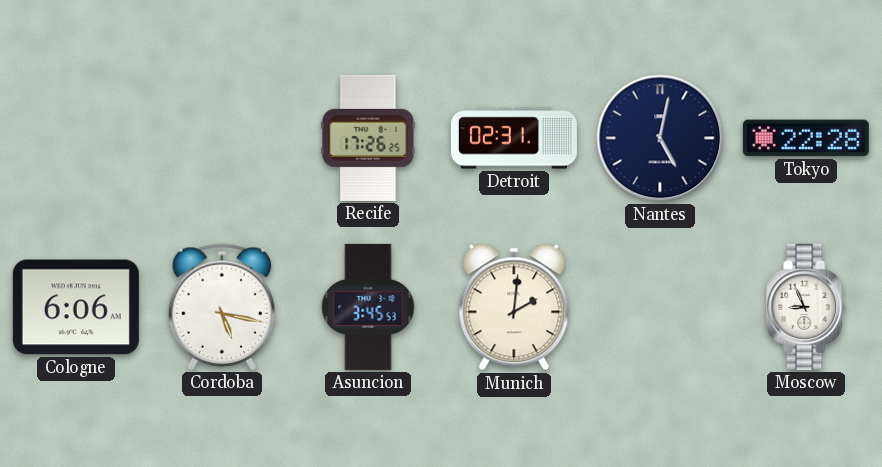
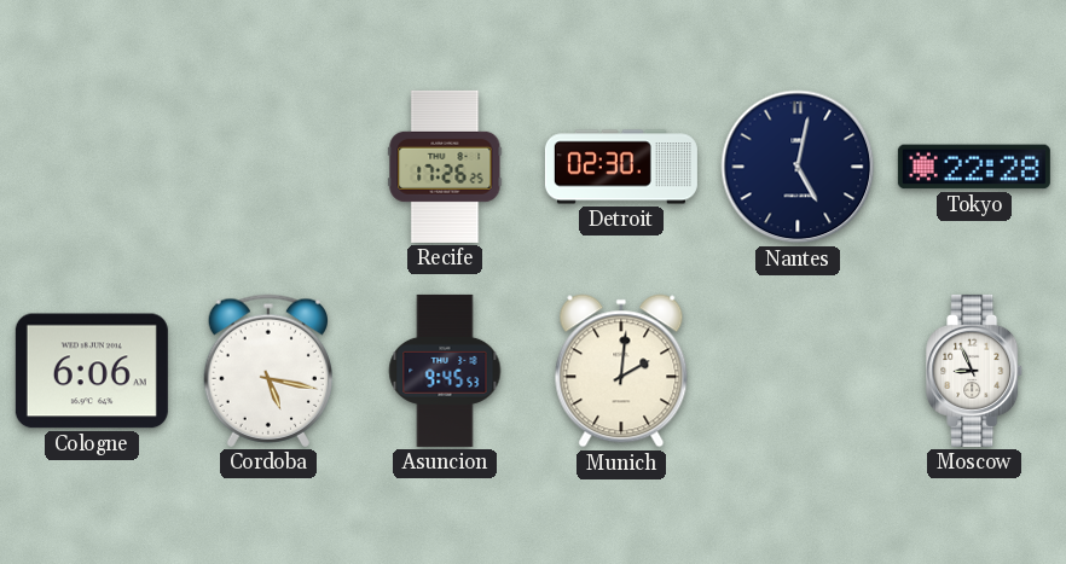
Detroit: 02:31 -> 02:30 (621, 167)
Asuncion: 3:45 -> 9:45 (445, 371)
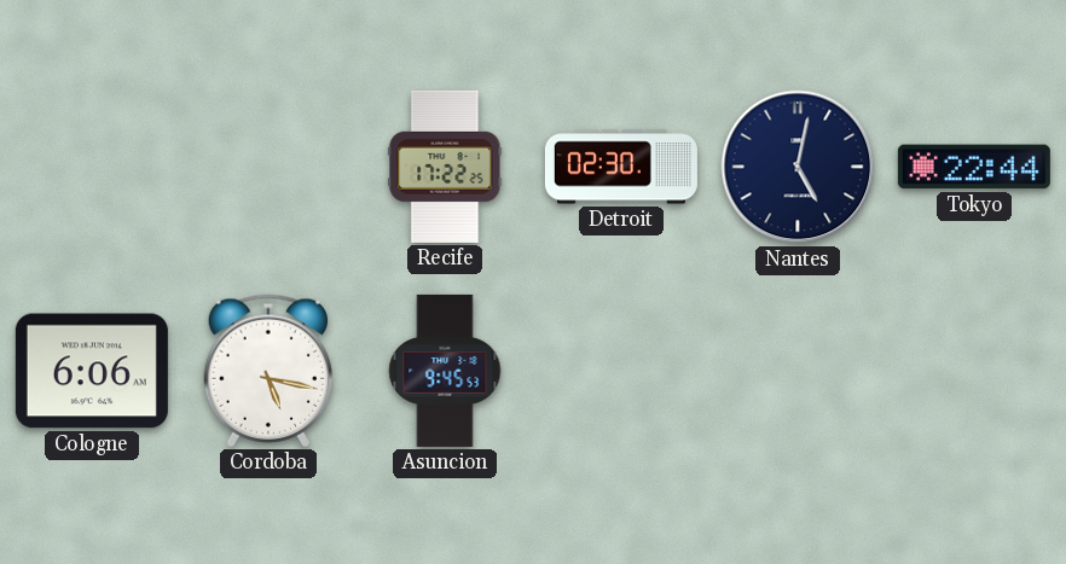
Recife: 17:26 -> 17:22 (445, 167)
Tokyo: 22:28 -> 22:44 (974, 167)
Munich: 2:01 -> none (621, 371)
Moscow: 8:56 -> none (975, 371)
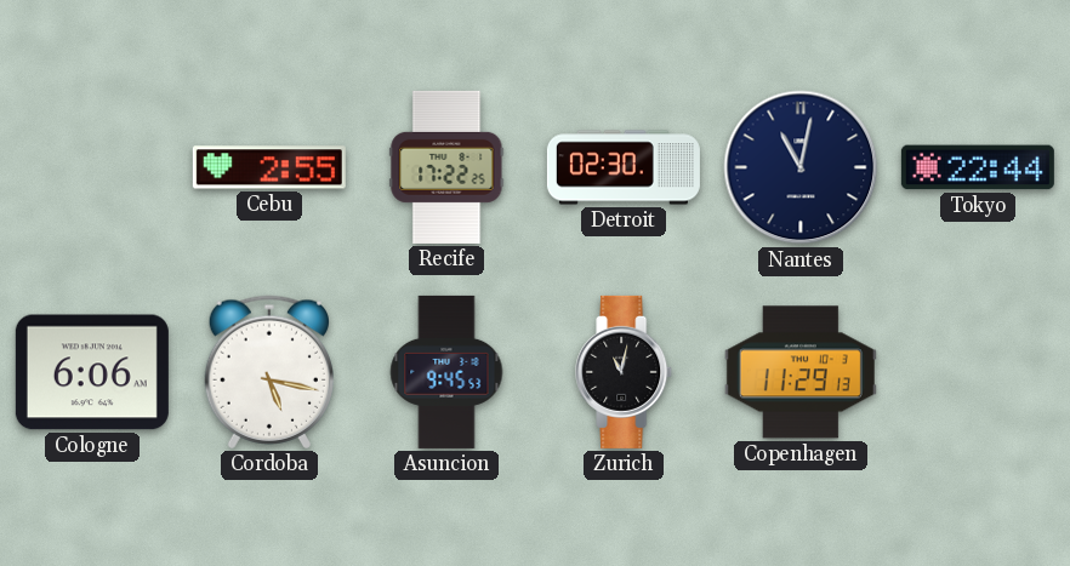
Cebu: none -> 2:55 (269, 167)
Nantes: 5:02 -> 11:02 (801, 167)
Zurich: none -> 11:02 (625, 372)
Copenhagen: none -> 11:29 (801, 372)
